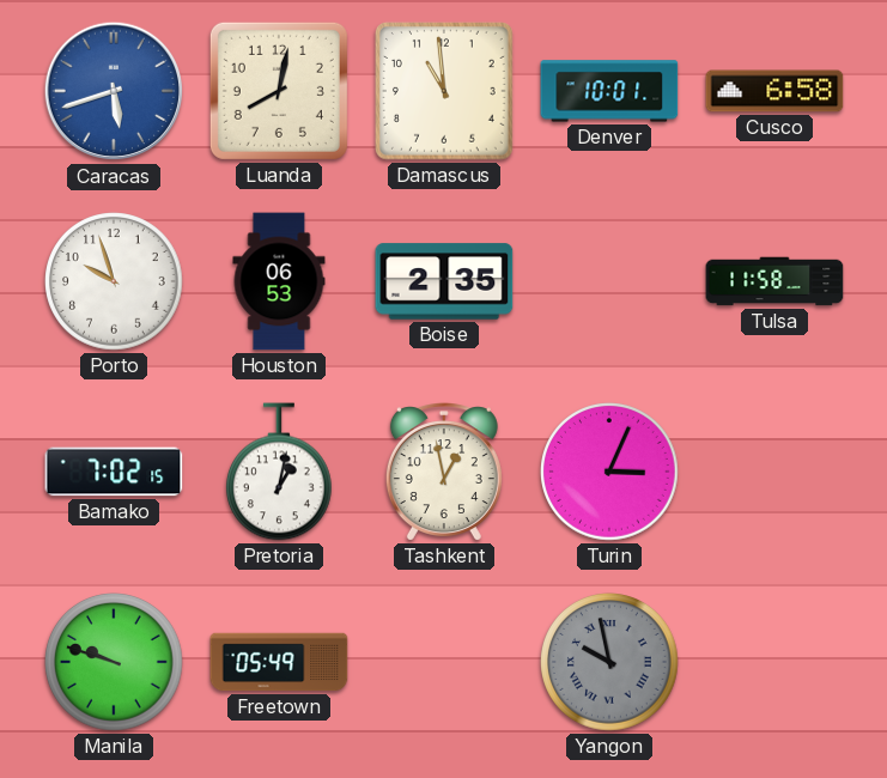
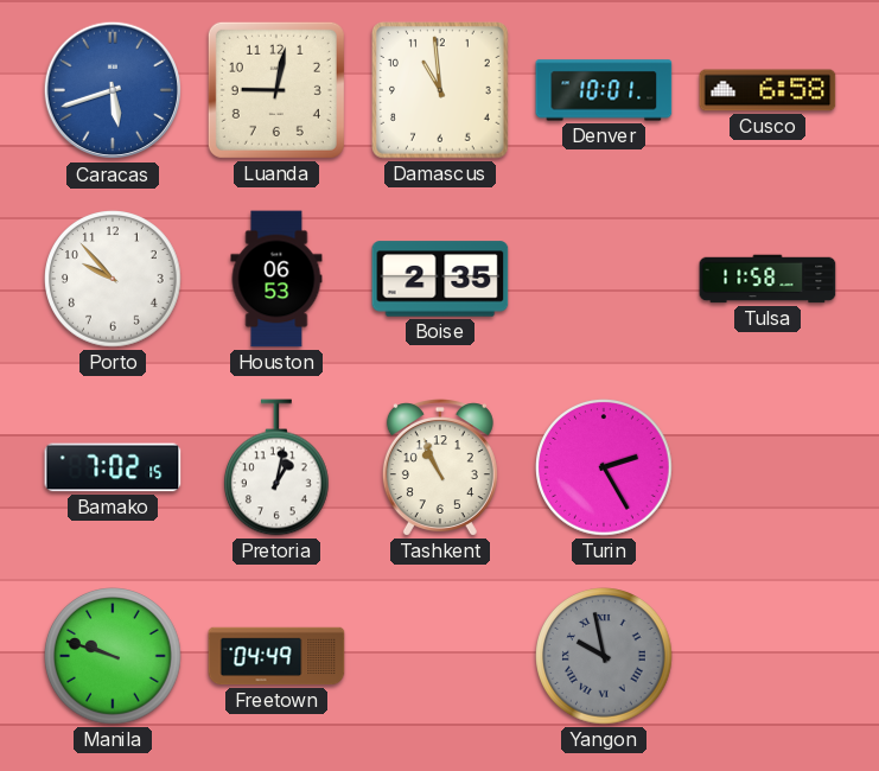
Luanda: 8:02 -> 9:02 (276, 90)
Porto: 9:57 -> 9:53 (113, 279)
Tashkent: 12:58 -> 10:56 (440, 467)
Turin: 3:04 -> 2:25 (604, 467)
Freetown: 05:49 -> 04:49 (276, 656)
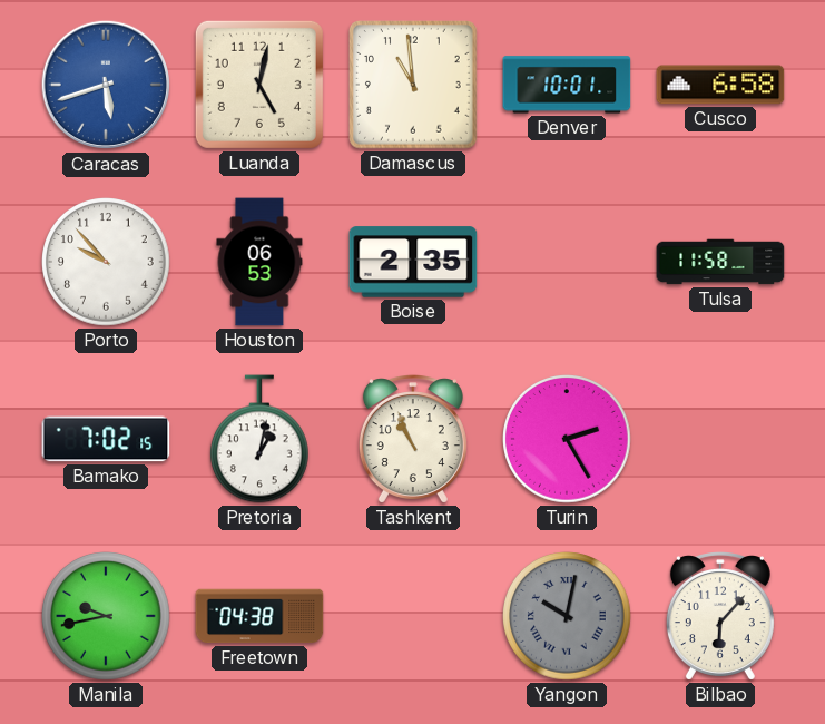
Luanda: 9:02 -> 5:02 (259, 85)
Manila: 9:48 -> 9:43 (106, 616)
Freetown: 04:49 -> 04:38 (259, 616)
Yangon: 9:58 -> 10:02 (567, 616)
Bilbao: none -> 6:07 (720, 616)
